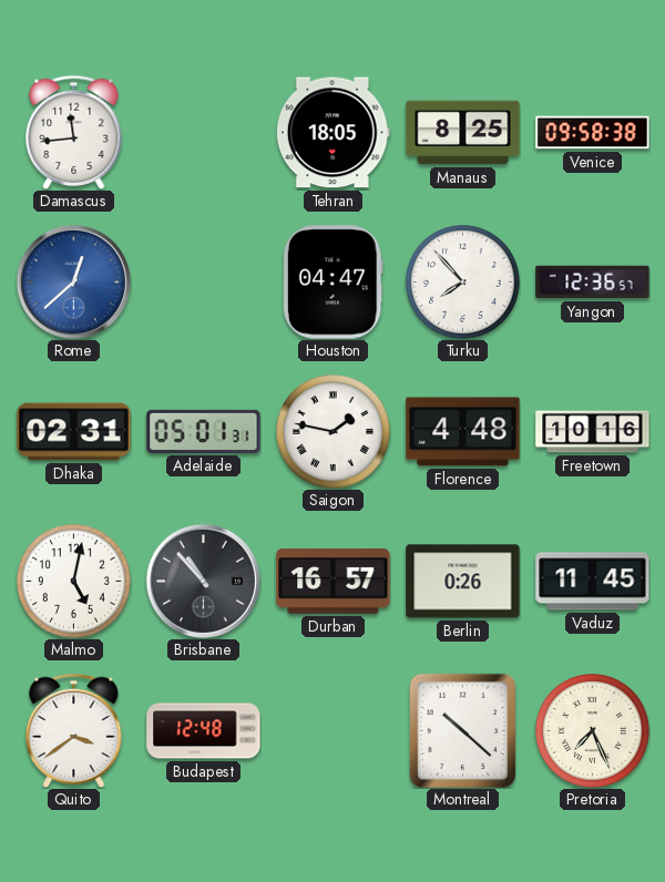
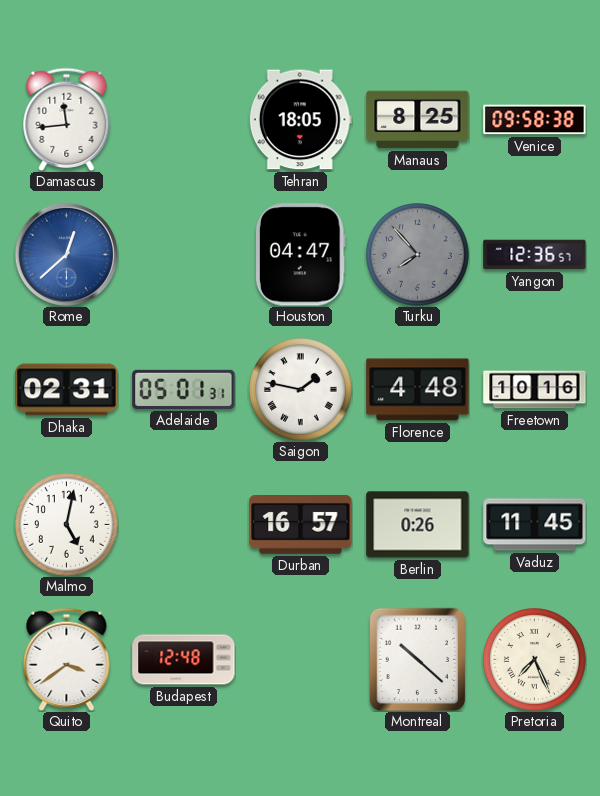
Turku dial: white -> grey (418, 255)
Brisbane: 10:53 -> none (203, 581)
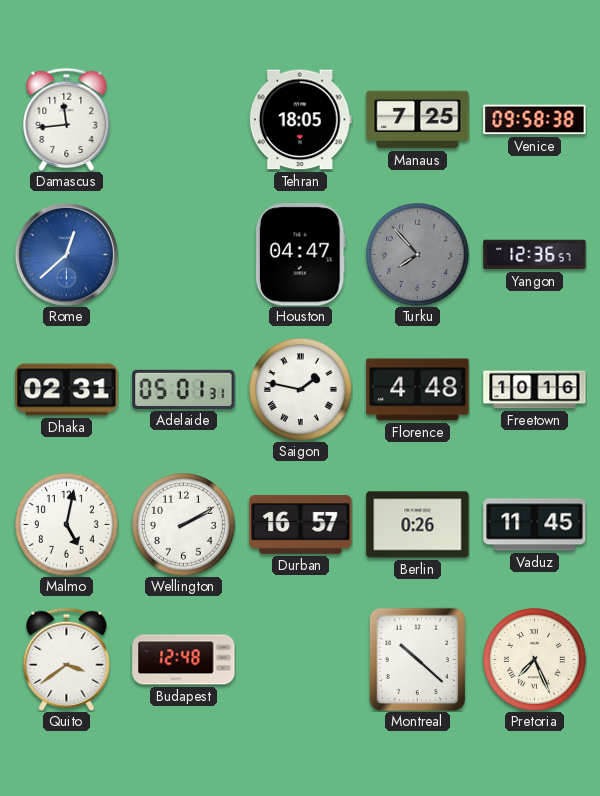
Manaus: 8:25 -> 7:25 (418, 120)
Wellington: none -> 2:10 (184, 525)
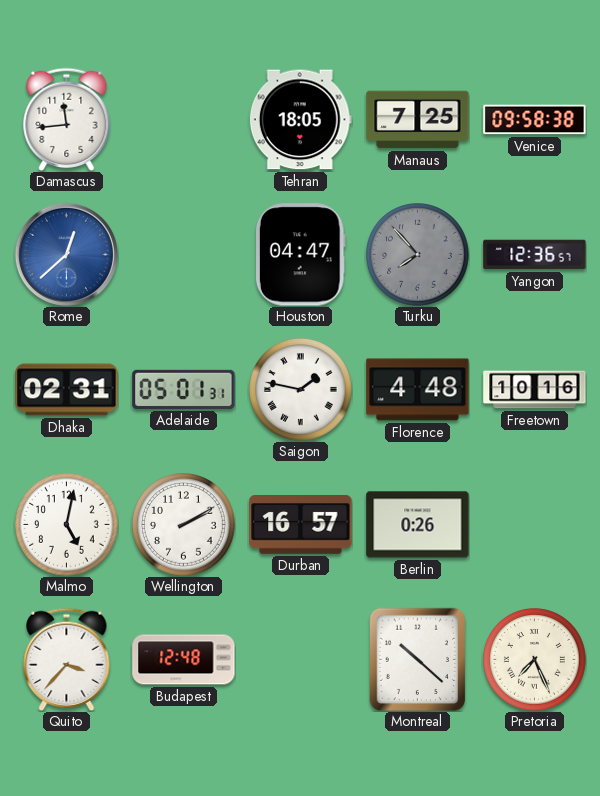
Vaduz: 11:45 -> none (535, 525)
Quito: 3:39 -> 3:37 (67, 659)
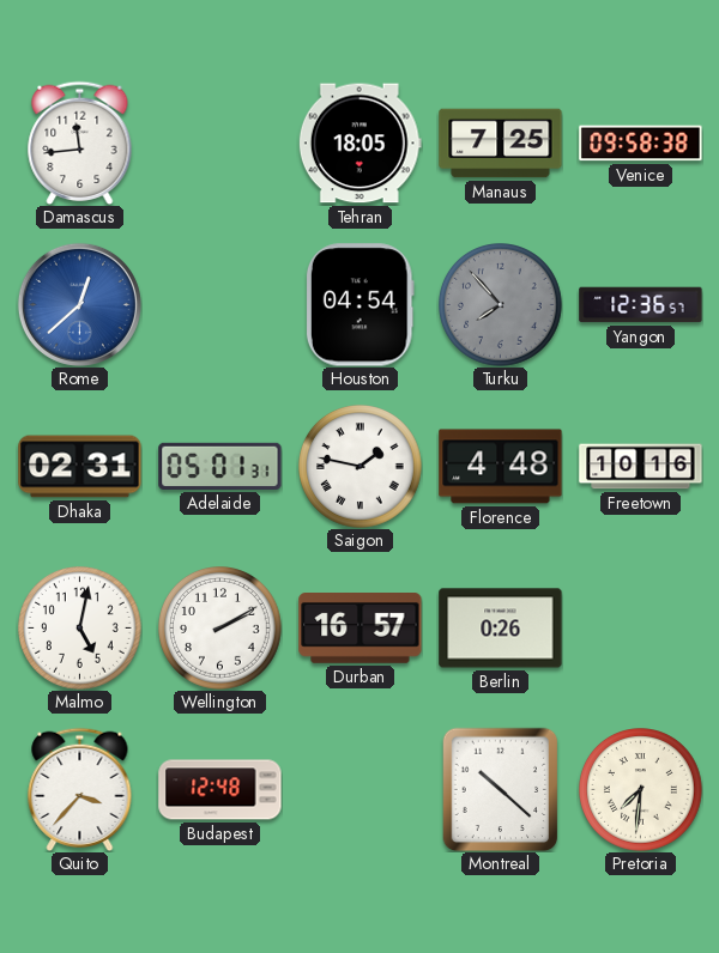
Houston: 04:47 -> 04:54 (359, 305)
Pretoria: 7:26 -> 7:31 (641, 790)
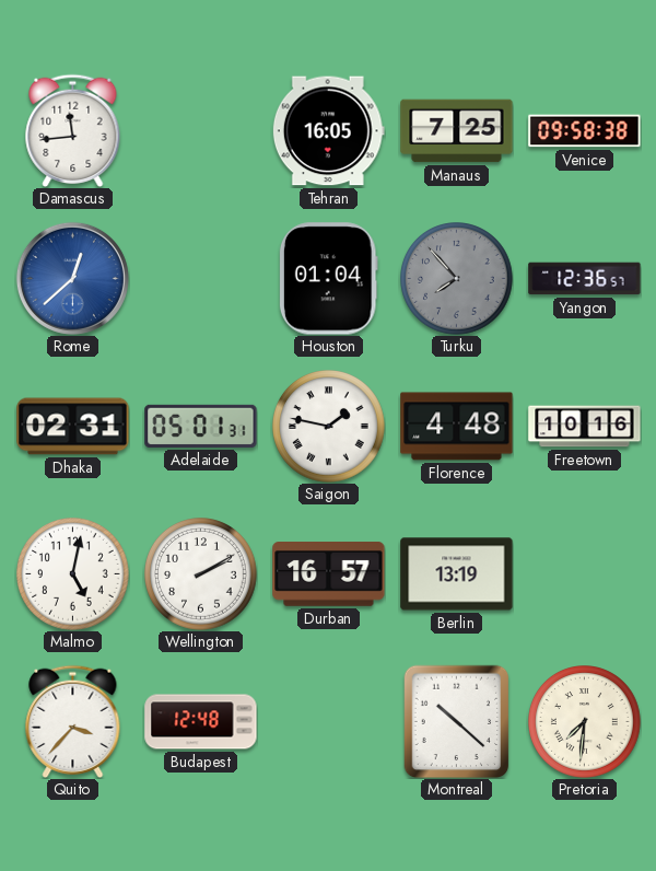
Tehran: 18:05 -> 16:05 (328, 131)
Houston: 04:54 -> 01:04 (328, 279)
Berlin: 0:26 -> 13:19 (457, 574)
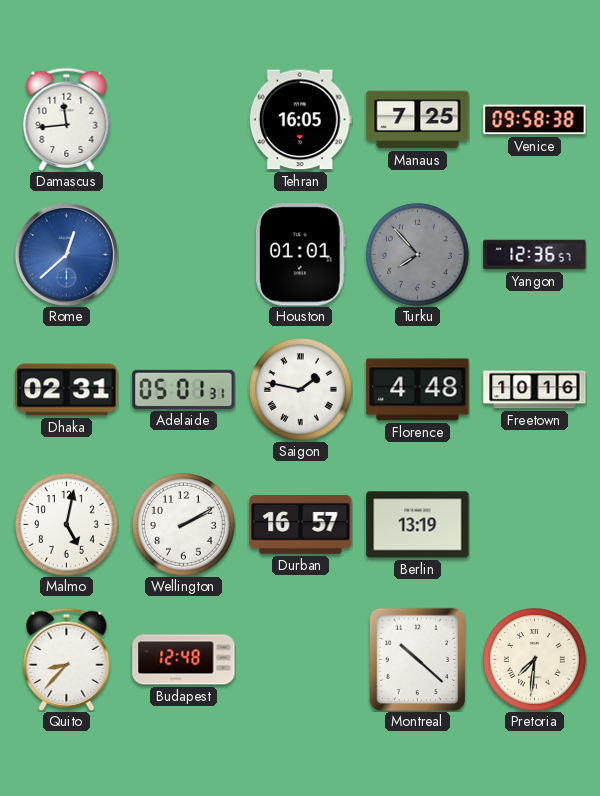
Houston: 01:04 -> 01:01 (300, 255)
Quito: 3:37 -> 8:37 (67, 659)
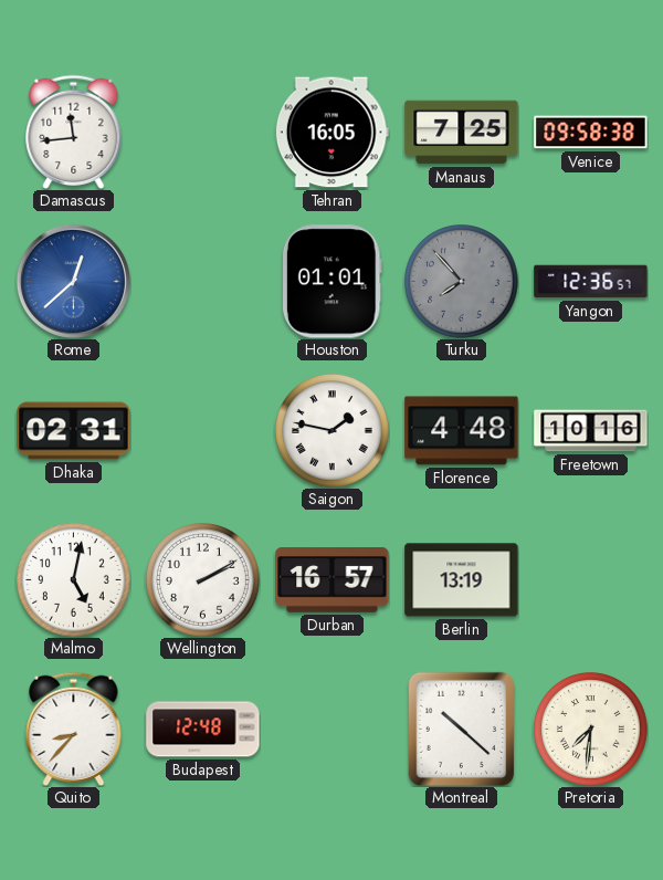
Adelaide: 05:01 -> none (184, 389)
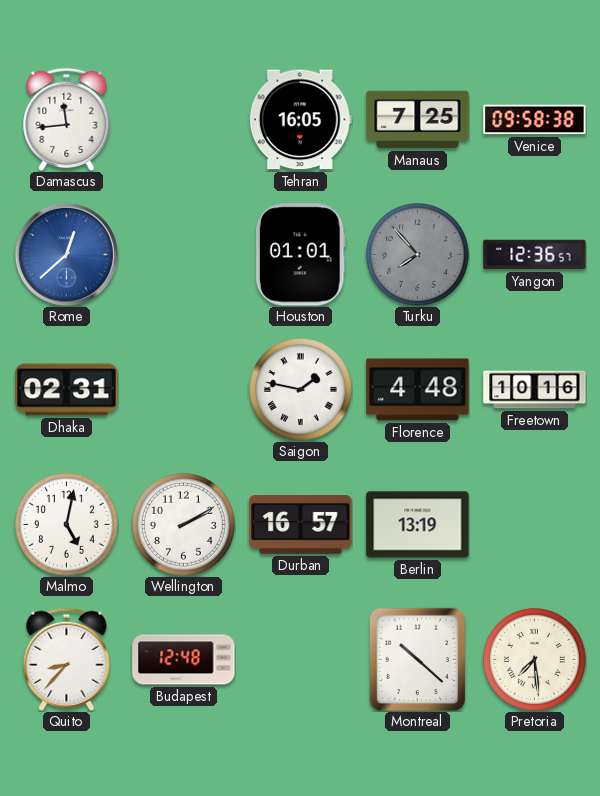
Pretoria: 7:31 -> 7:29 (535, 660)
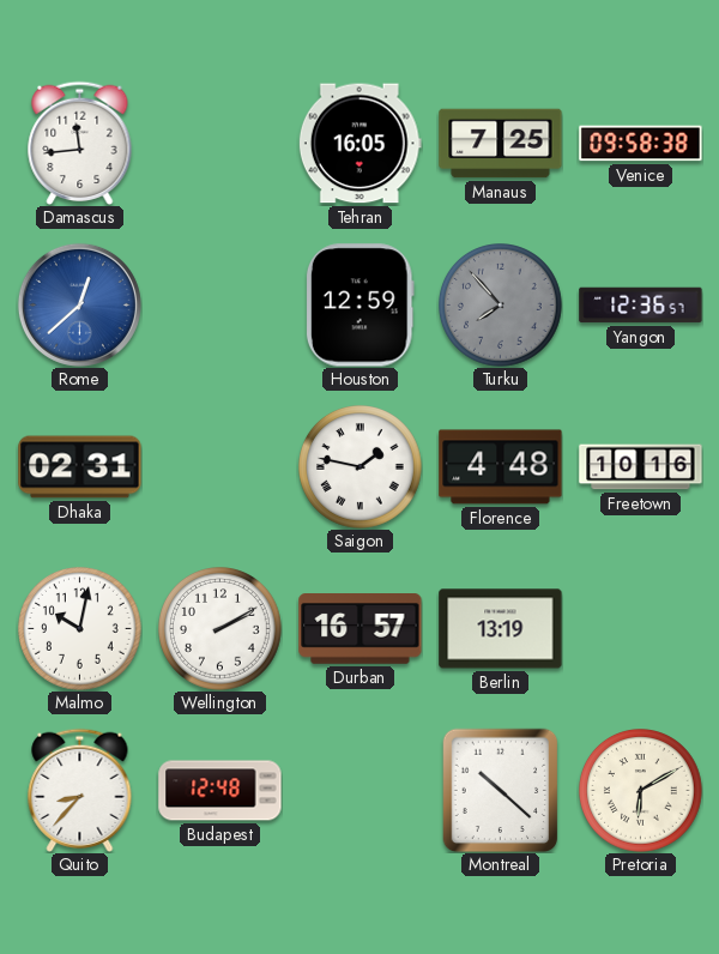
Houston: 01:01 -> 12:59 (359, 306)
Malmo: 5:02 -> 10:02 (80, 629)
Pretoria: 7:29 -> 6:10 (641, 791)
